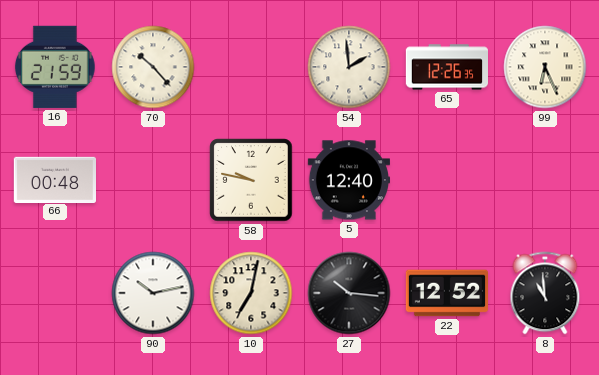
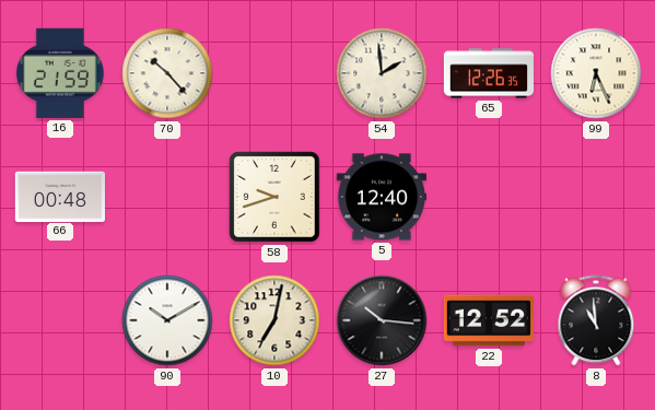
58: 9:47 -> 9:42 (274, 197)
90: 10:13 -> 10:10 (167, 320)
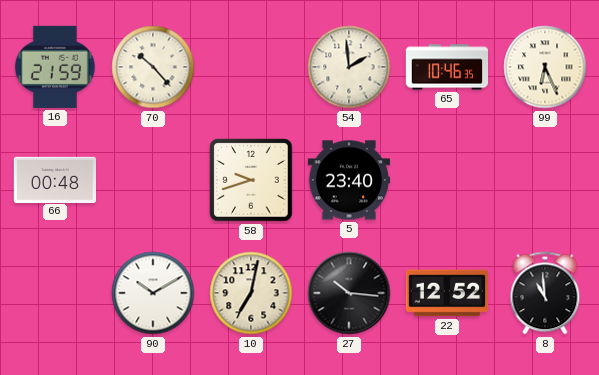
65: 12:26 -> 10:46 (446, 67)
5: 12:40 -> 23:40 (348, 180)
